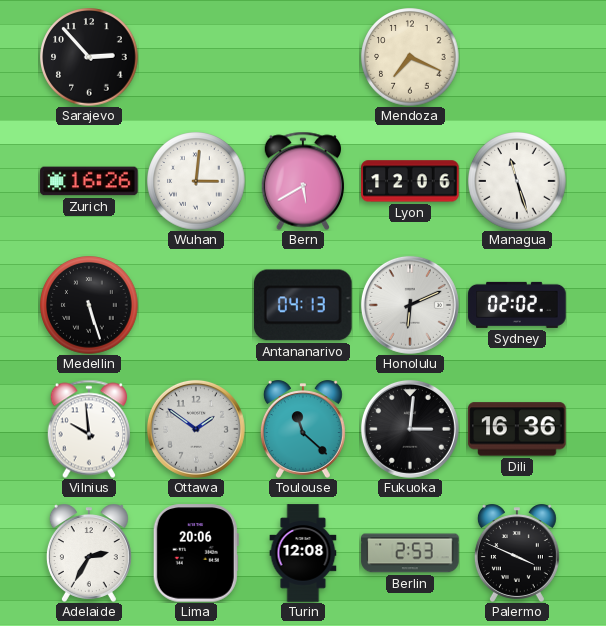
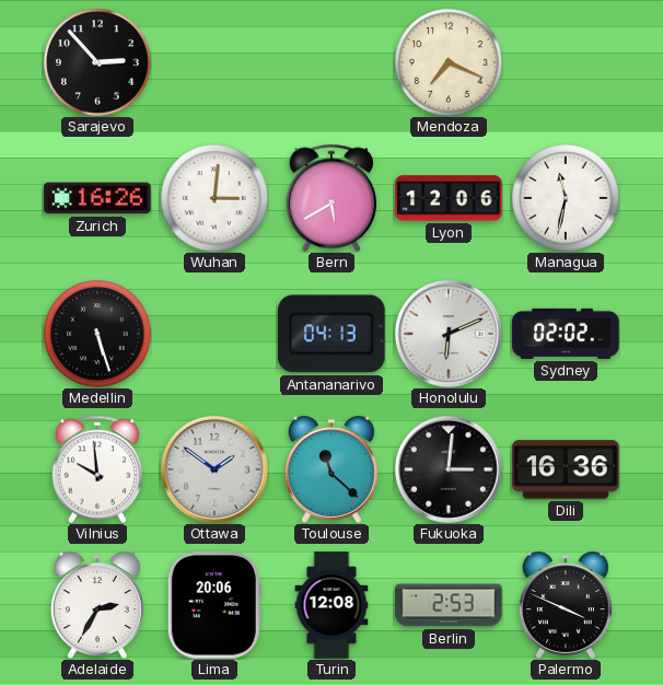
Managua: 11:27 -> 11:32 (566, 198)
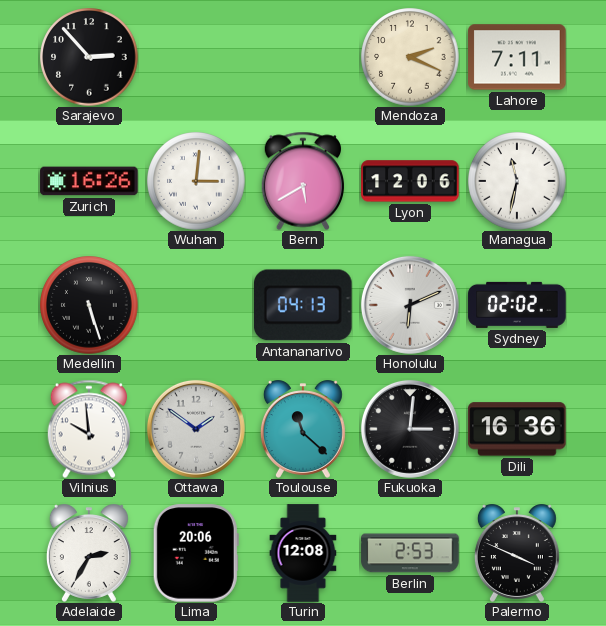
Mendoza: 7:19 -> 2:19 (410, 57)
Lahore: none -> 7:11 (517, 57)
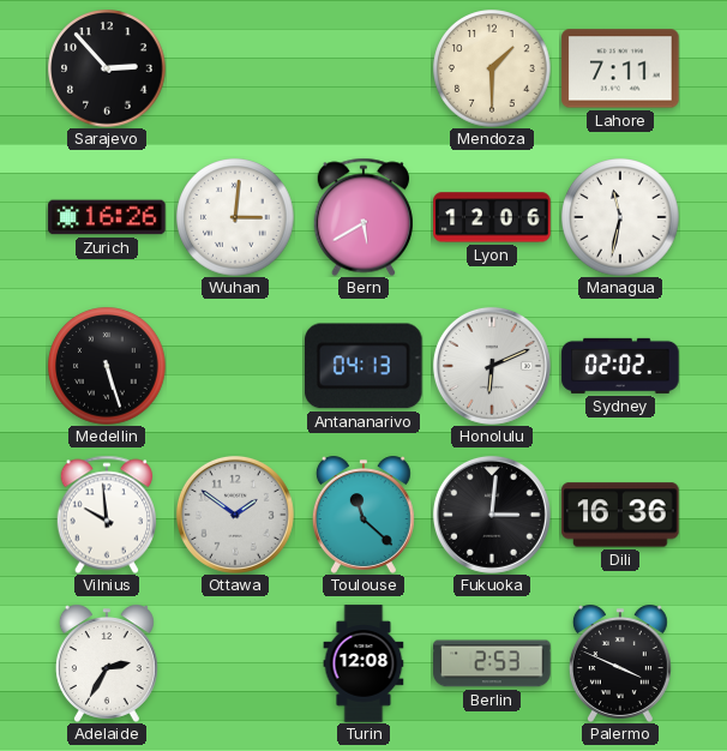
Mendoza: 2:19 -> 1:30 (492, 68)
Lima: 20:06 -> none (196, 553)
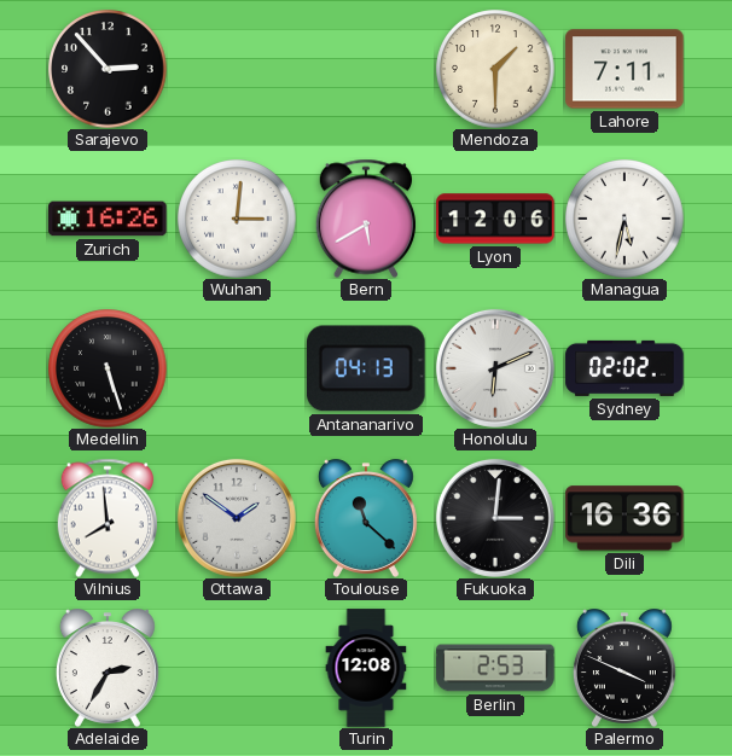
Managua: 11:32 -> 5:32 (624, 219)
Vilnius: 9:59 -> 7:59 (106, 518)
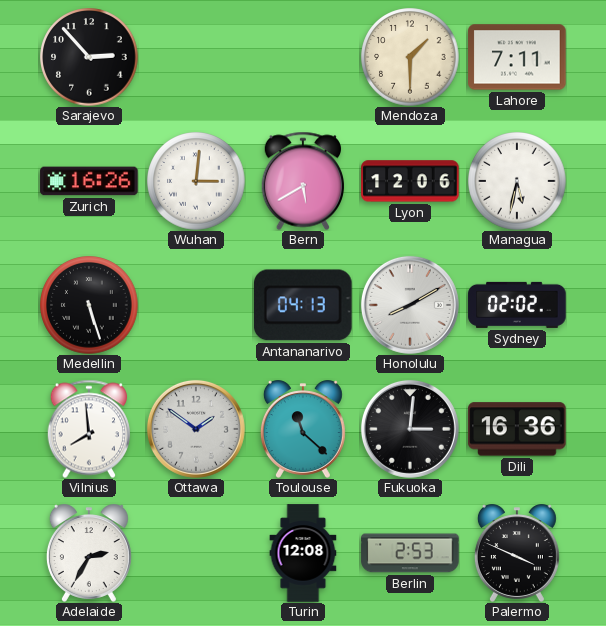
Honolulu: 6:11 -> 8:10 (410, 305)
